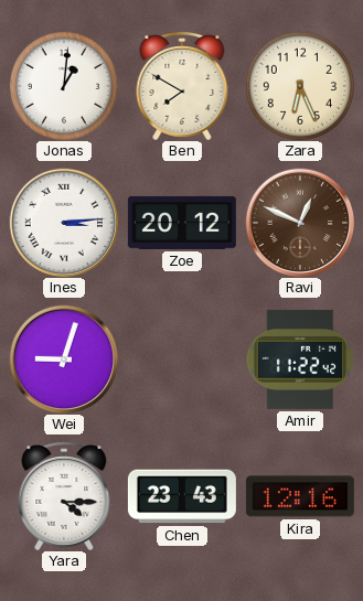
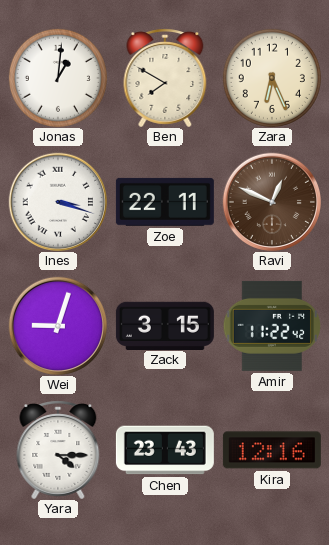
Ines: 3:14 -> 3:18 (57, 201)
Zoe: 20:12 -> 22:11 (165, 202)
Zack: none -> 3:15 (165, 325)
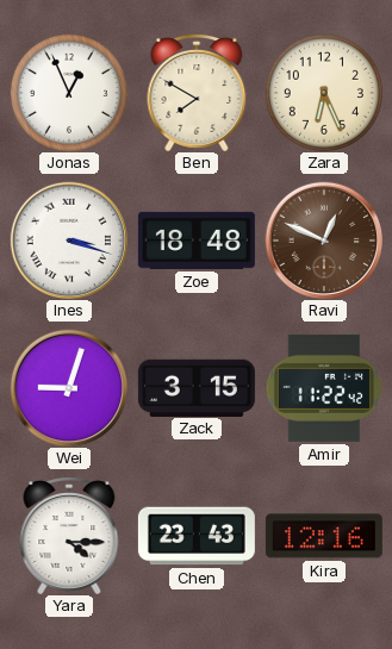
Jonas: 1:01 -> 12:56 (69, 93)
Zoe: 22:11 -> 18:48 (197, 241)
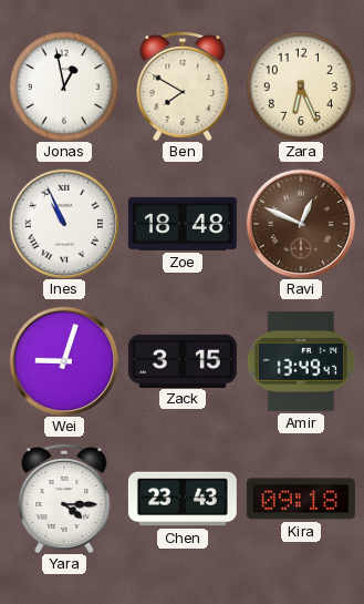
Jonas: 12:56 -> 12:58 (64, 86)
Ines: 3:18 -> 10:56 (63, 223)
Amir: 11:22 -> 13:49 (300, 361)
Kira: 12:16 -> 09:18 (301, 499)
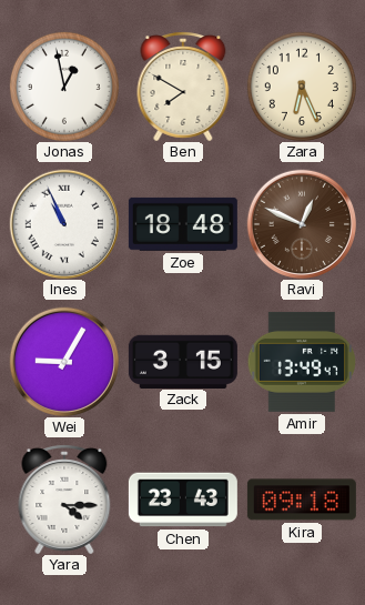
Wei: 9:03 -> 9:05 (63, 361)
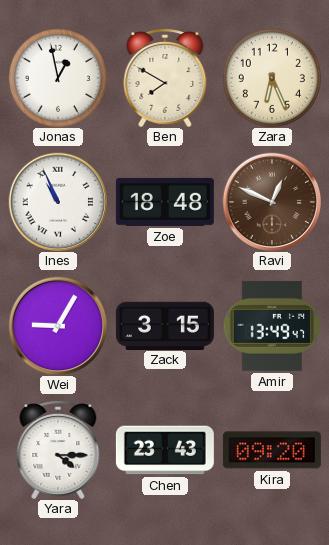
Kira: 09:18 -> 09:20 (272, 450)
